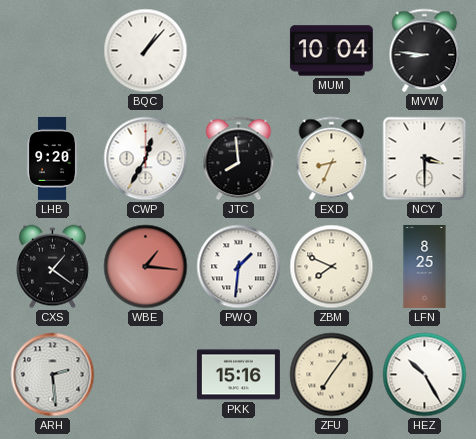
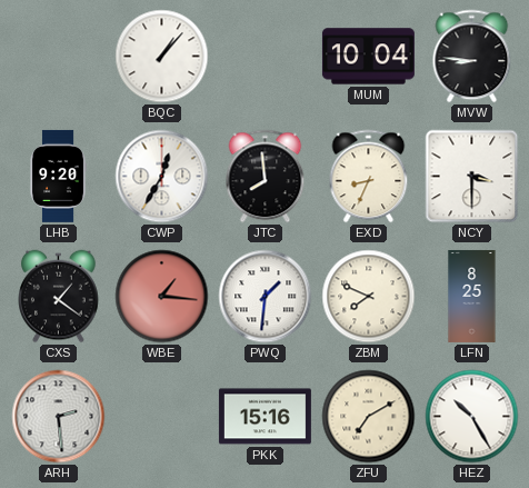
ZFU: 7:06 -> 7:10 (369, 417)
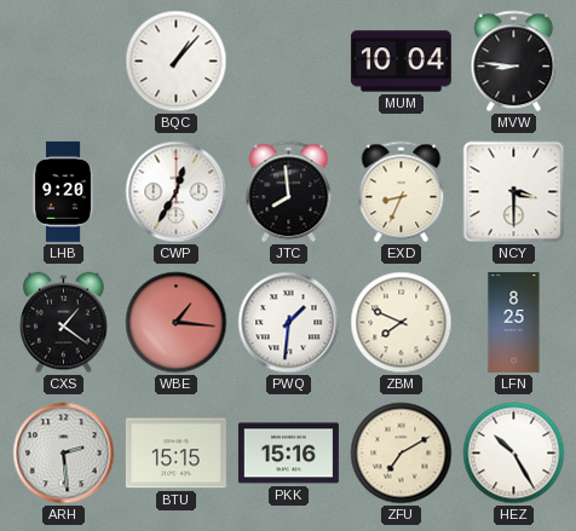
BTU: none -> 15:15 (175, 454)
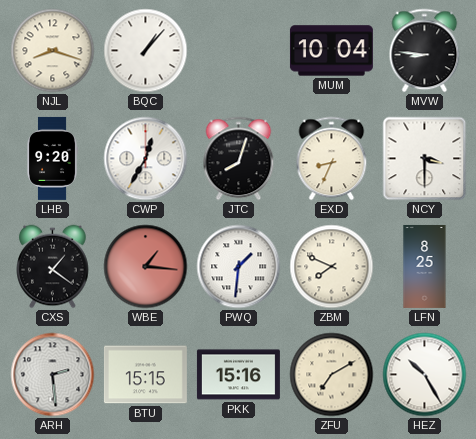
NJL: none -> 8:18 (53, 51)
JTC: 7:59 -> 8:03 (239, 159)
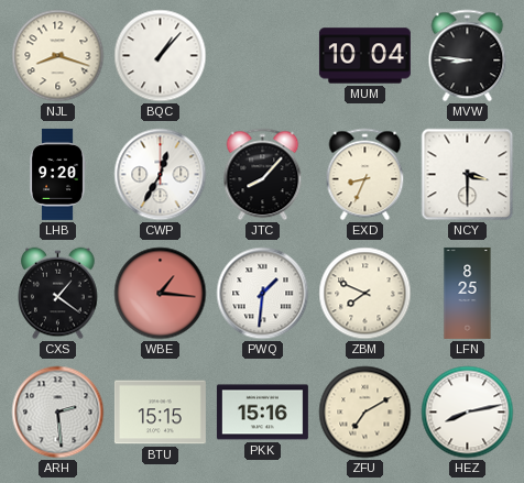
JTC: 8:03 -> 8:07 (263, 175)
HEZ: 10:25 -> 8:13 (468, 413)
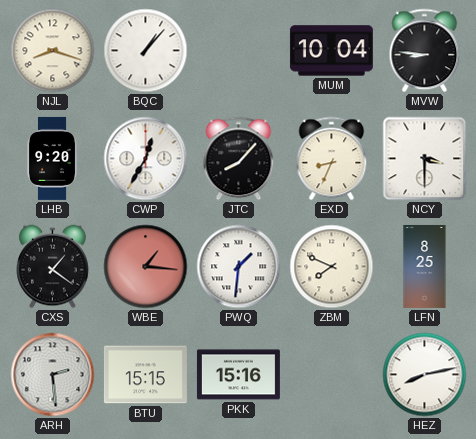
ZFU: 7:10 -> none (365, 413)
